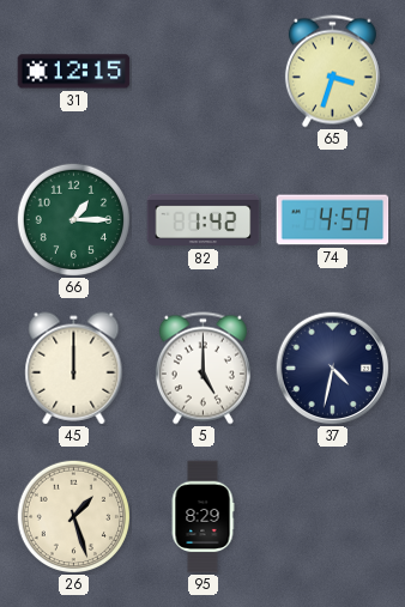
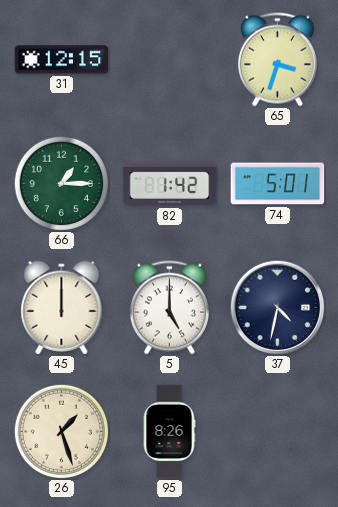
74: 4:59 -> 5:01 (278, 184)
95: 8:29 -> 8:26 (169, 432)
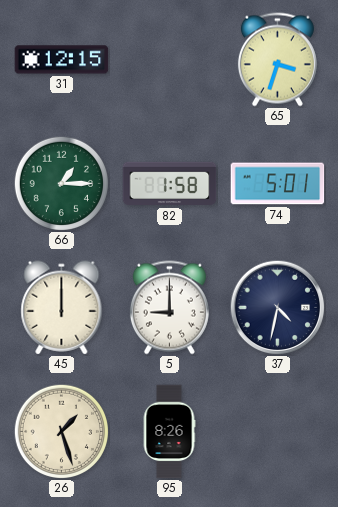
82: 1:42 -> 1:58 (170, 184)
5: 5:00 -> 9:00 (169, 308)
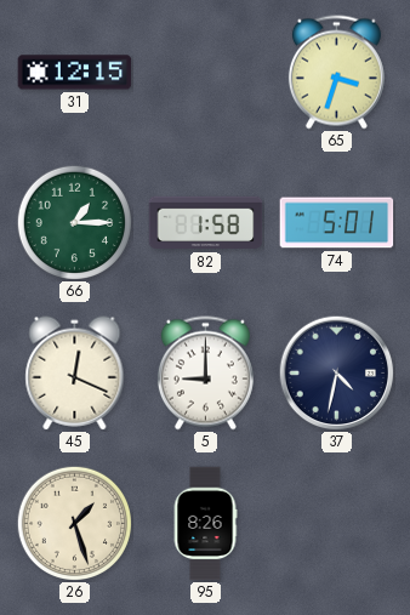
45: 12:00 -> 12:19 (75, 374)
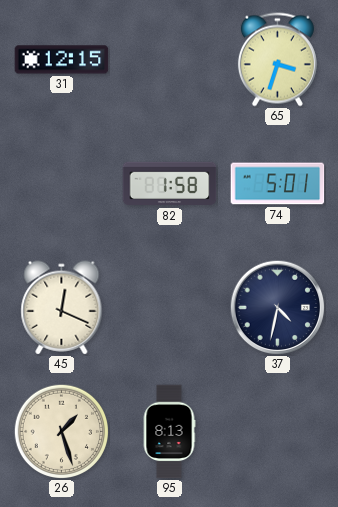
66: 1:15 -> none (74, 222)
5: 9:00 -> none (205, 374)
95: 8:26 -> 8:13 (169, 432)
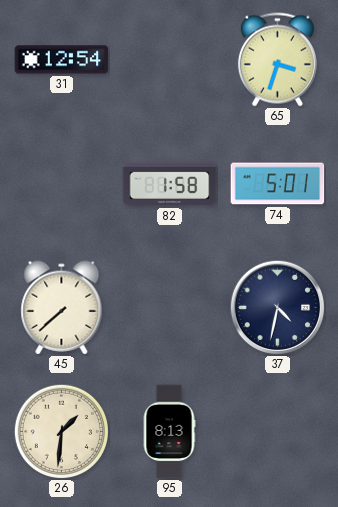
31: 12:15 -> 12:54 (62, 60)
45: 12:19 -> 7:38 (62, 308)
26: 1:27 -> 1:31 (61, 431)
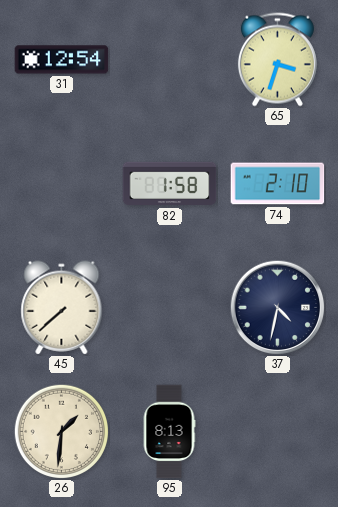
74: 5:01 -> 2:10 (278, 184)
